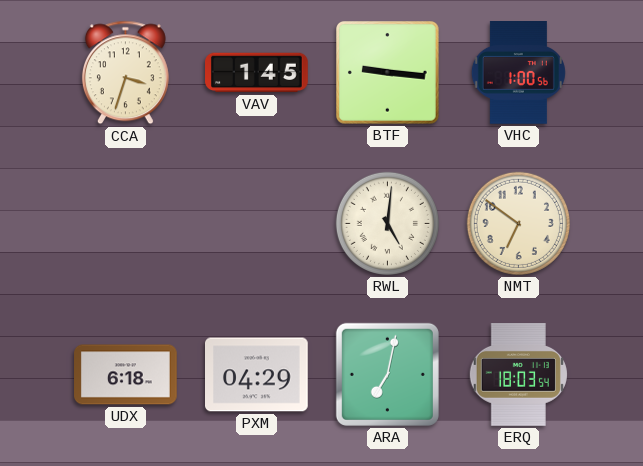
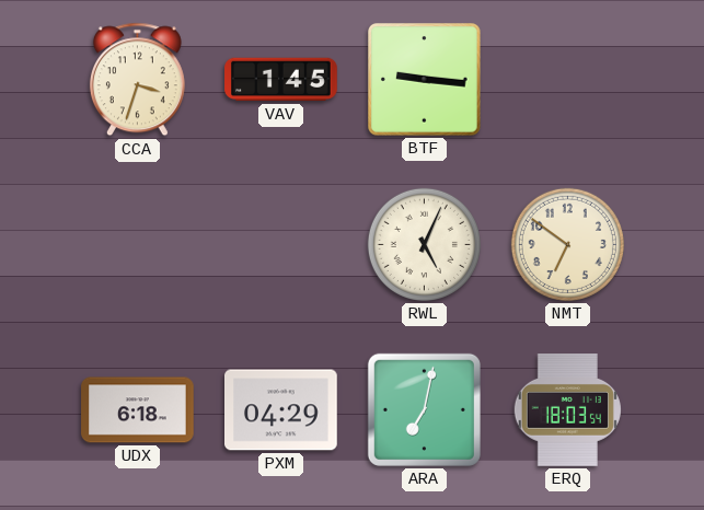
VHC: 1:00 -> none (518, 73)
RWL: 5:01 -> 5:04 (424, 244)
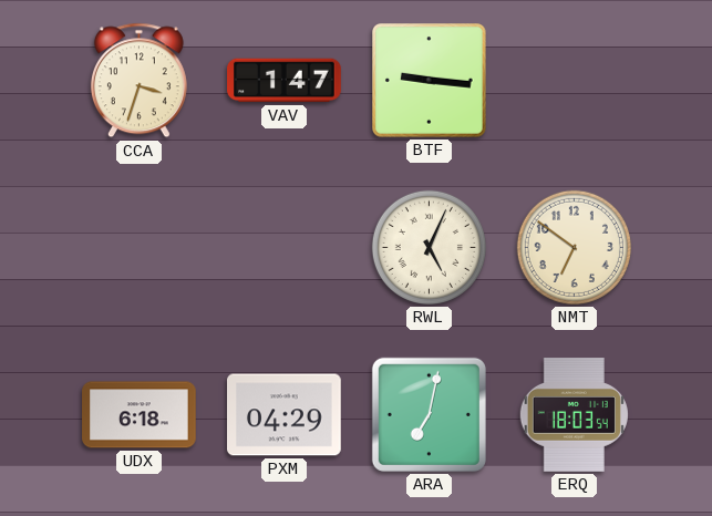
VAV: 1:45 -> 1:47 (285, 81)
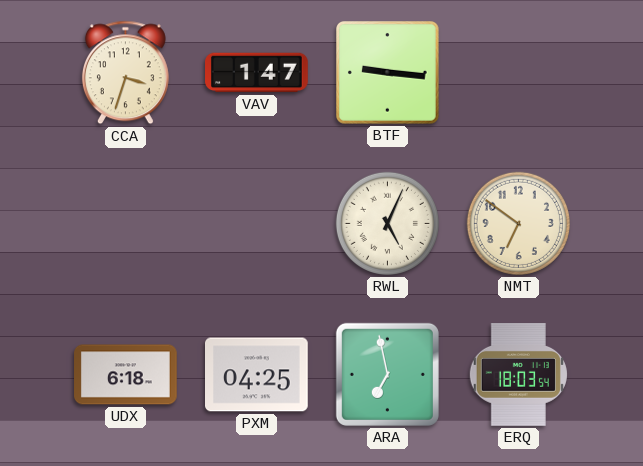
PXM: 04:29 -> 04:25 (257, 375)
ARA: 7:02 -> 6:58 (387, 374)
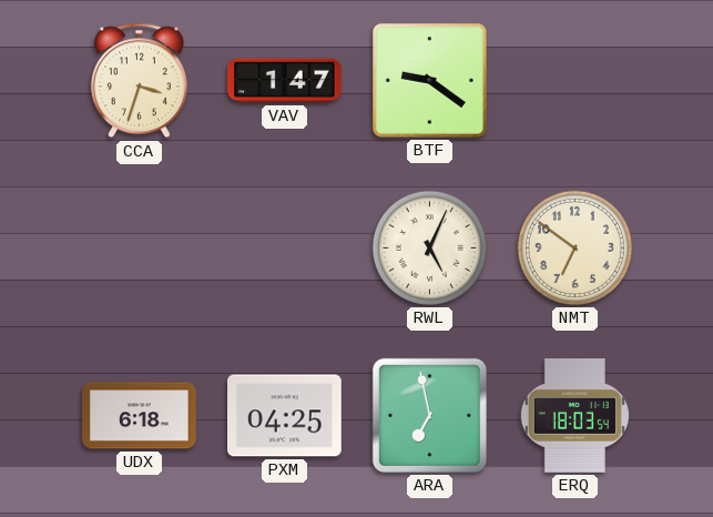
BTF: 9:16 -> 9:21 (430, 81)
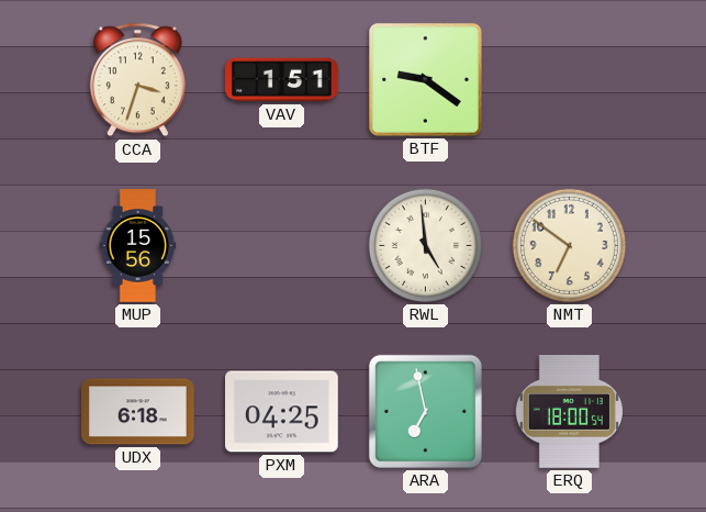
VAV: 1:47 -> 1:51 (282, 80)
MUP: none -> 15:56 (138, 246)
RWL: 5:04 -> 4:59 (425, 245)
ERQ: 18:03 -> 18:00 (569, 412)
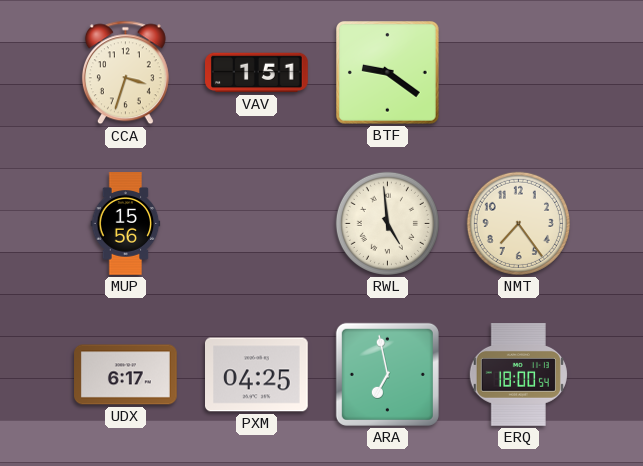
NMT: 6:51 -> 7:24 (518, 223)
UDX: 6:18 -> 6:17 (126, 375)
